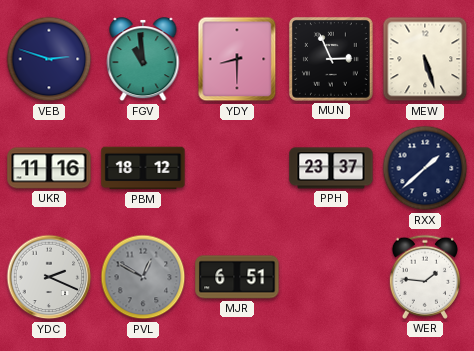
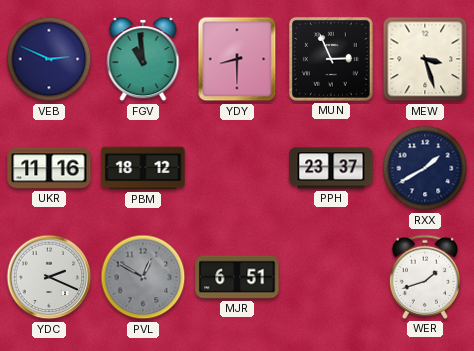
VEB: 2:48 -> 2:49 (49, 59)
MEW: 5:27 -> 3:27 (425, 59)
RXX: 1:38 -> 1:40 (425, 168)
WER: 1:46 -> 1:42 (425, 277)
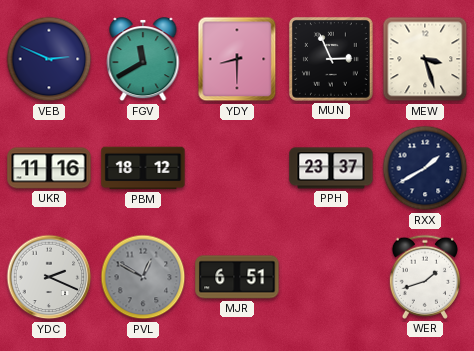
FGV: 10:59 -> 11:40 (143, 60)
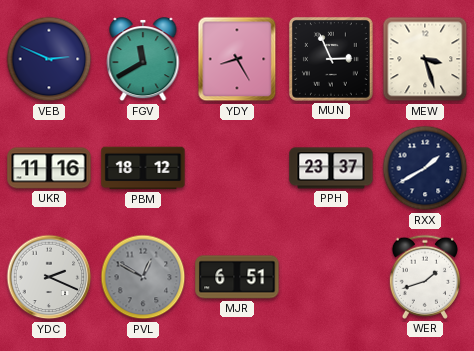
YDY: 8:30 -> 8:25 (237, 59)
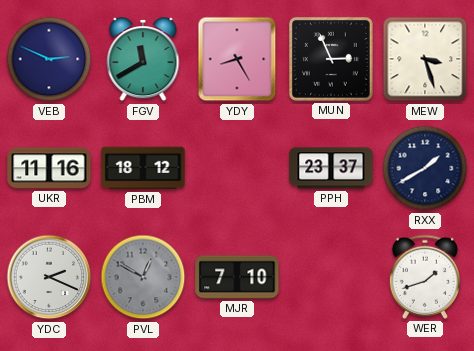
MJR: 6:51 -> 7:10 (237, 277)
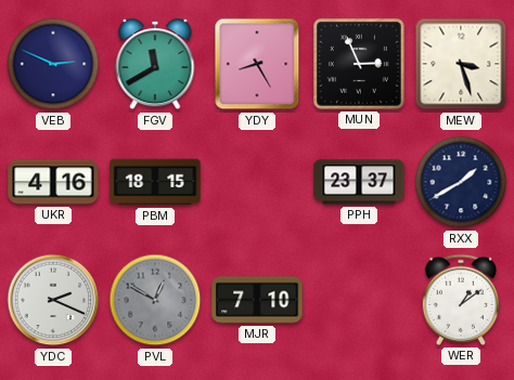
UKR: 11:16 -> 4:16 (53, 182)
PBM: 18:12 -> 18:15 (155, 182)
WER: 1:42 -> 1:09 (461, 300)
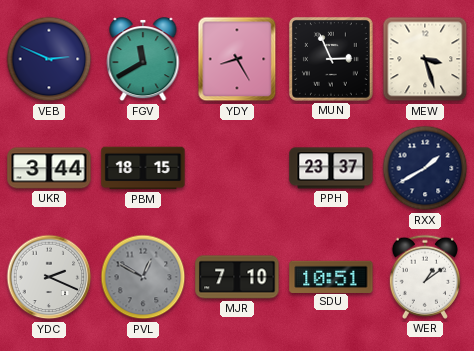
UKR: 4:16 -> 3:44 (49, 168)
SDU: none -> 10:51 (331, 276)
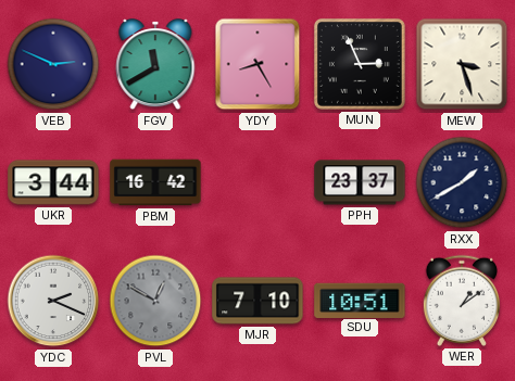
PBM: 18:15 -> 16:42 (155, 182)
